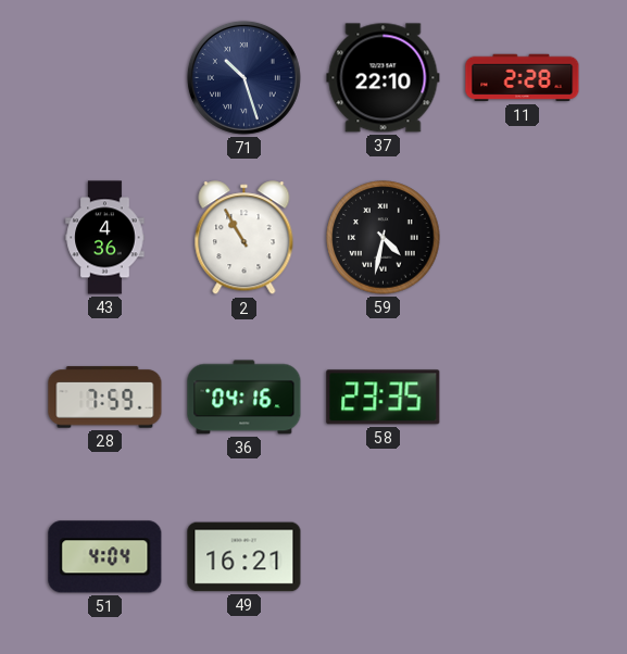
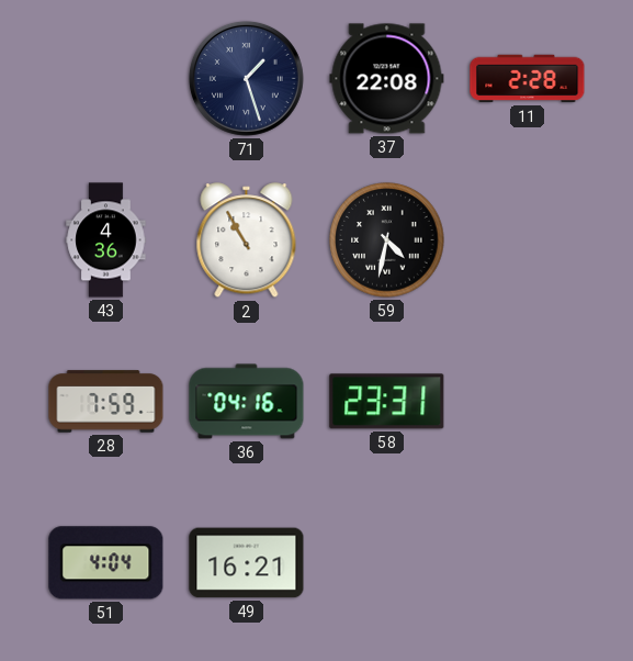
71: 10:27 -> 1:27 (246, 78)
37: 22:10 -> 22:08 (387, 79)
58: 23:35 -> 23:31 (387, 402)
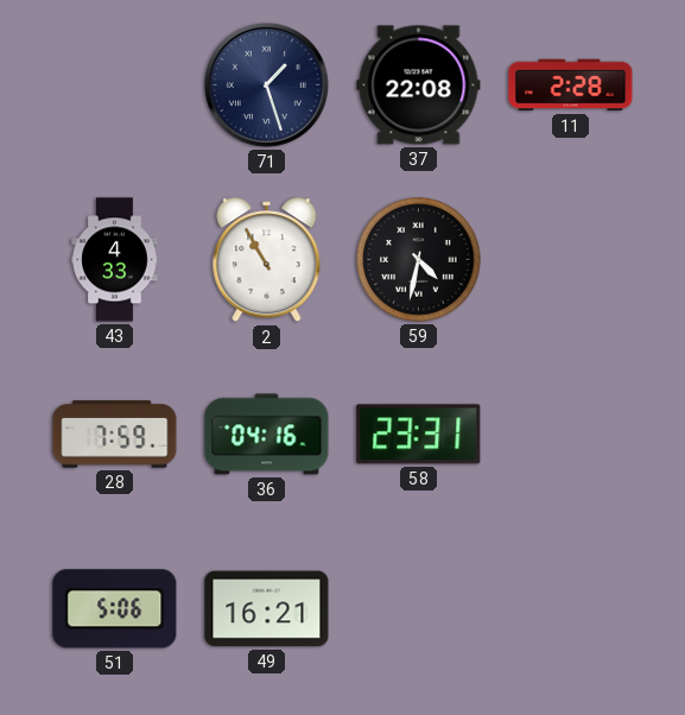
43: 4:36 -> 4:33 (115, 260)
51: 4:04 -> 5:06 (115, 609)
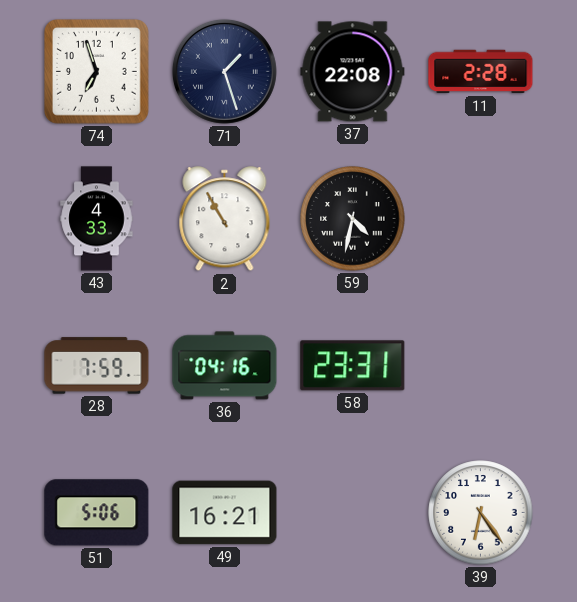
74: none -> 6:57 (97, 72)
39: none -> 6:24 (481, 513)
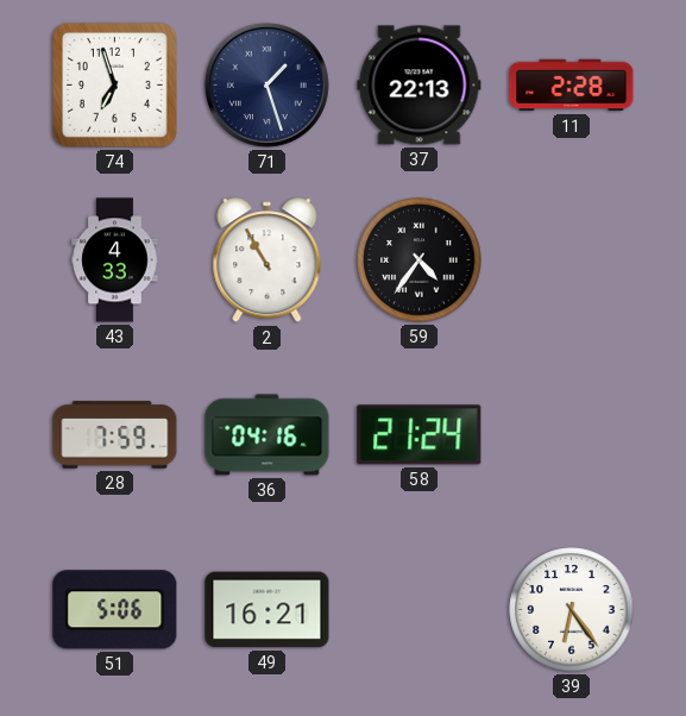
37: 22:08 -> 22:13 (420, 86)
59: 4:32 -> 4:36 (420, 260)
58: 23:31 -> 21:24 (420, 435)
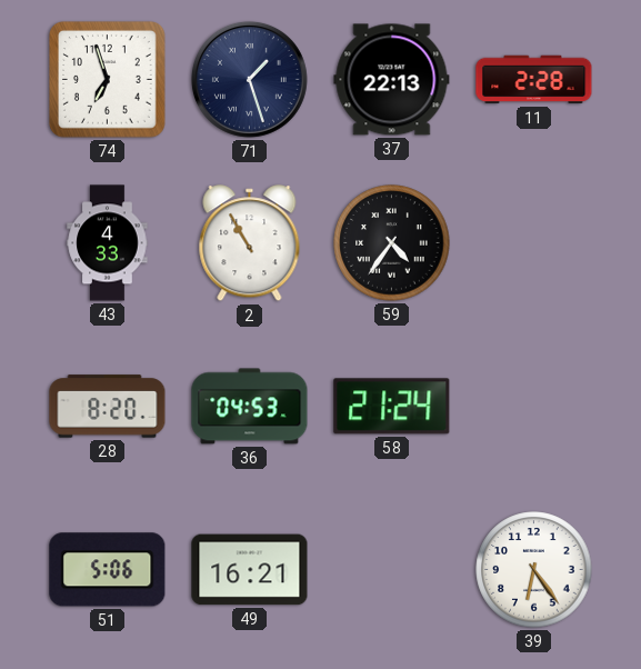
28: 7:59 -> 8:20 (108, 407)
36: 04:16 -> 04:53 (250, 407)
